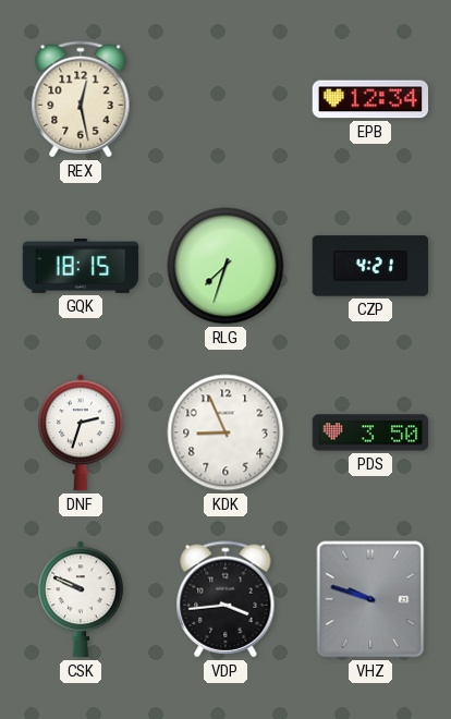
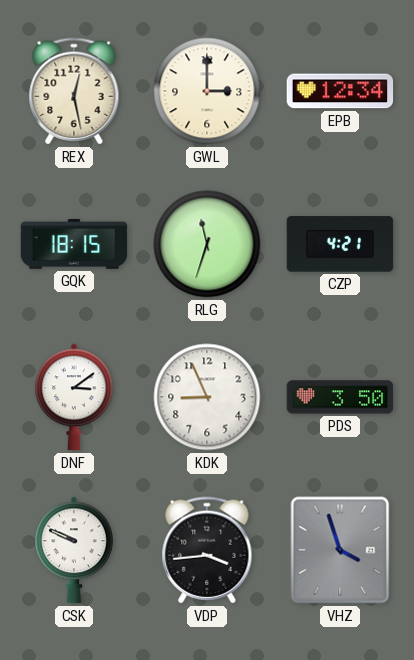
GWL: none -> 3:00 (207, 91)
RLG: 7:33 -> 11:33 (207, 244)
DNF: 2:33 -> 3:09 (74, 397)
VHZ: 9:48 -> 3:57 (340, 550)
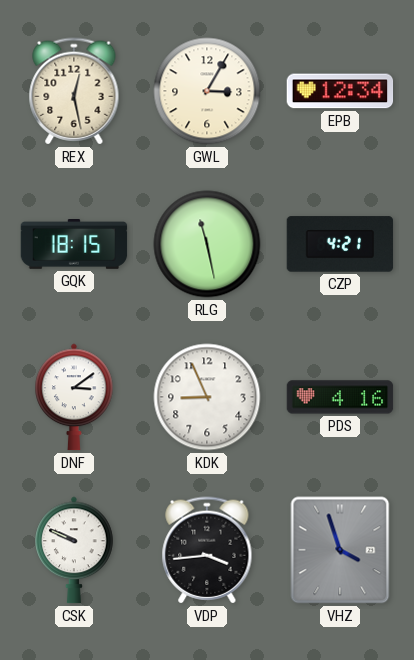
GWL: 3:00 -> 3:05 (207, 91)
RLG: 11:33 -> 11:28 (207, 244)
PDS: 3:50 -> 4:16 (340, 397)
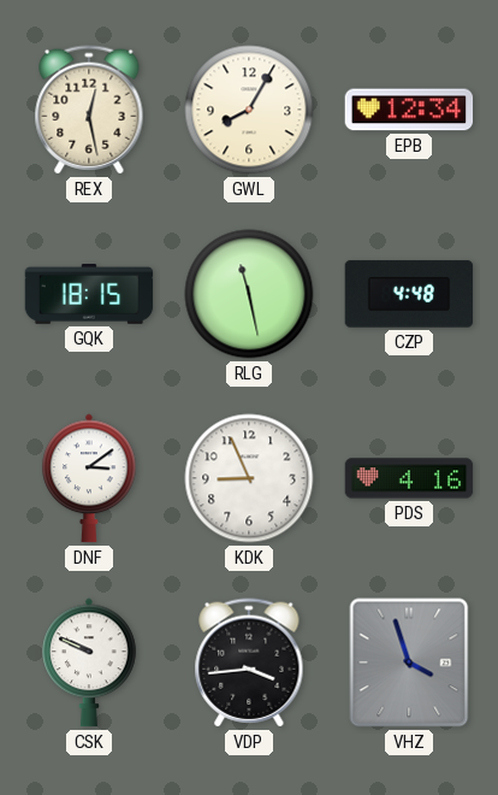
GWL: 3:05 -> 8:05 (249, 110)
CZP: 4:21 -> 4:48 (409, 294)
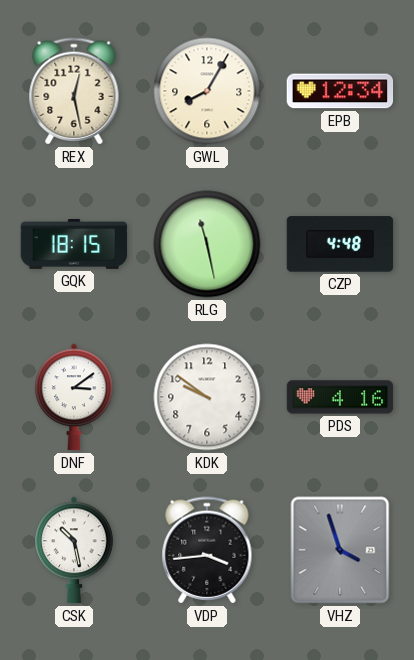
KDK: 8:56 -> 9:51 (207, 397)
CSK: 9:49 -> 10:28 (74, 550)
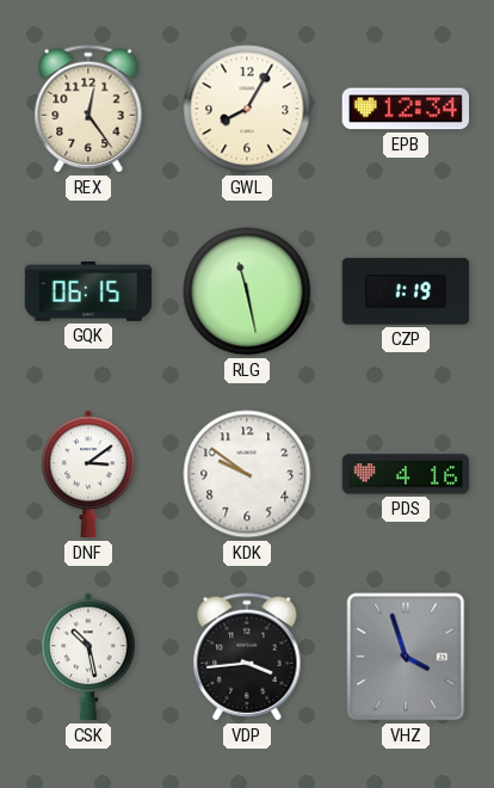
REX: 12:28 -> 12:24 (88, 109)
GQK: 18:15 -> 06:15 (88, 293)
CZP: 4:48 -> 1:19 (406, 291)
